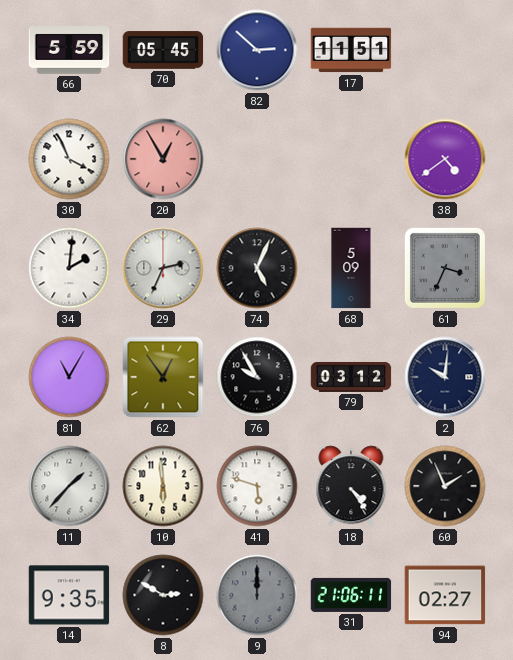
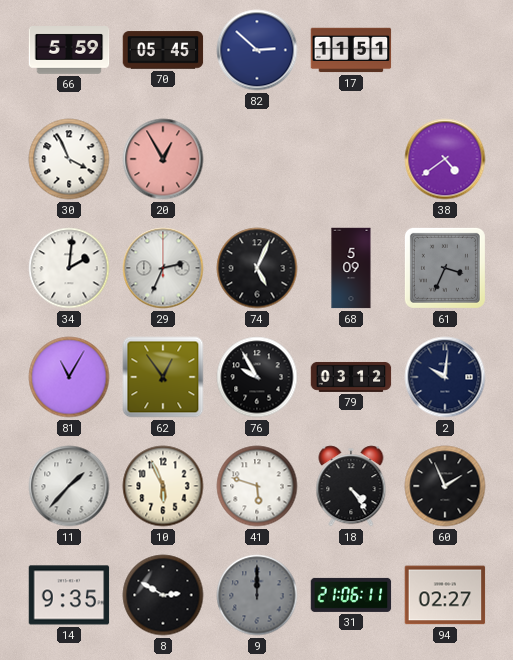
10: 5:59 -> 5:56 (163, 486)
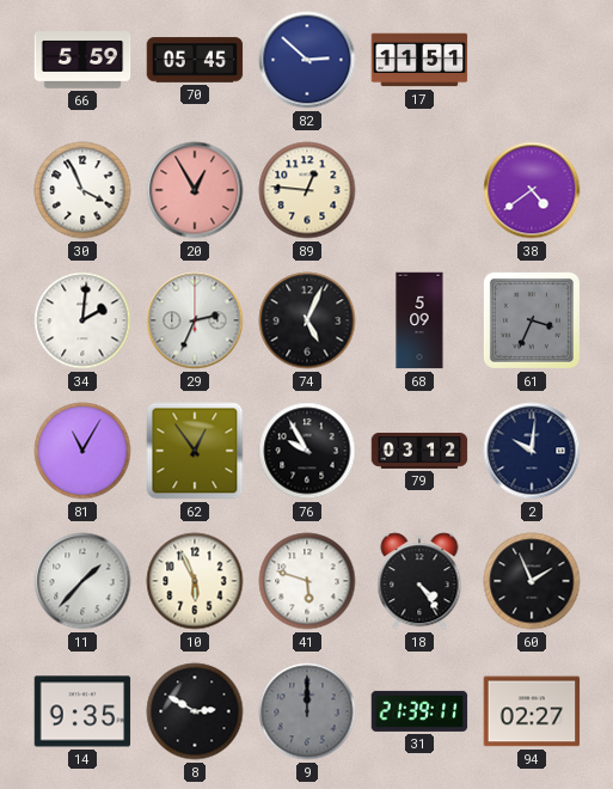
89: none -> 12:46 (307, 190)
31: 21:06 -> 21:39 (419, 711)
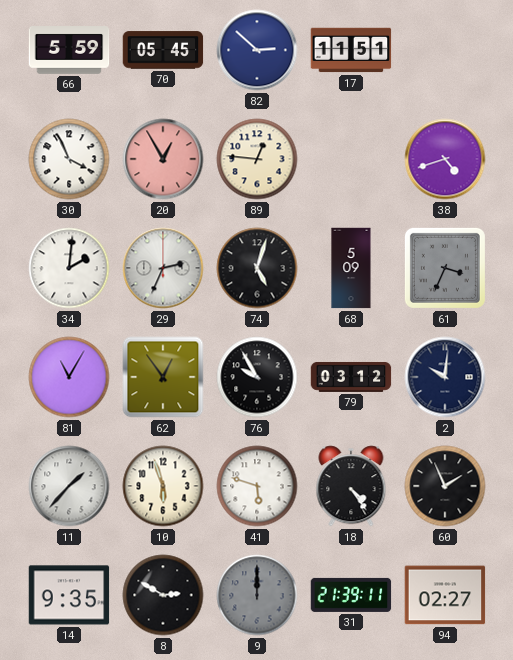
38: 4:39 -> 4:42 (445, 159)
74: 5:04 -> 5:03 (257, 268)
10: 5:56 -> 5:57 (163, 486)
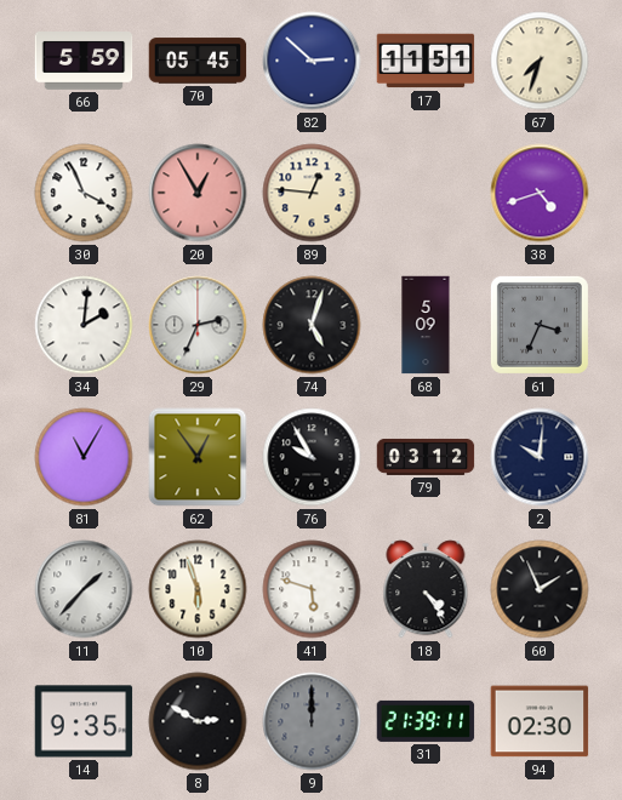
67: none -> 7:33 (540, 61)
94: 02:27 -> 02:30 (540, 721)
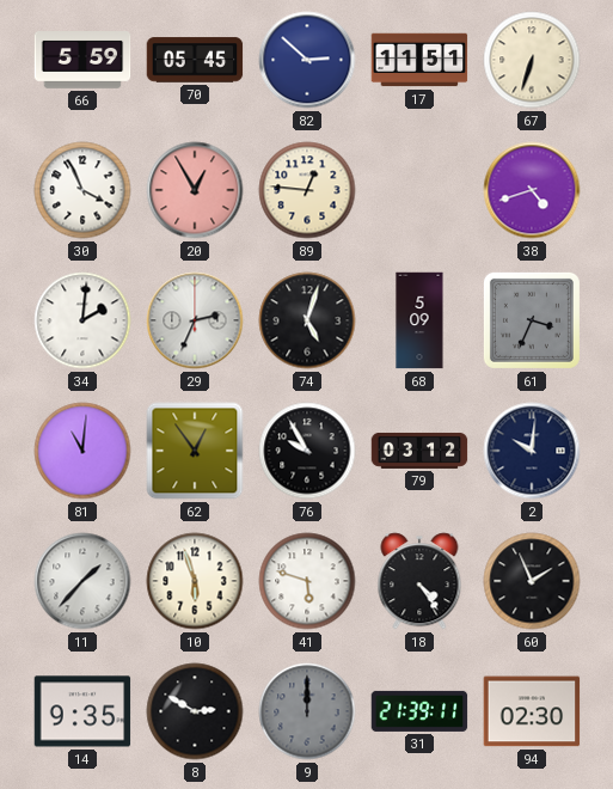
67: 7:33 -> 6:33 (532, 60)
81: 11:05 -> 11:01 (82, 451)
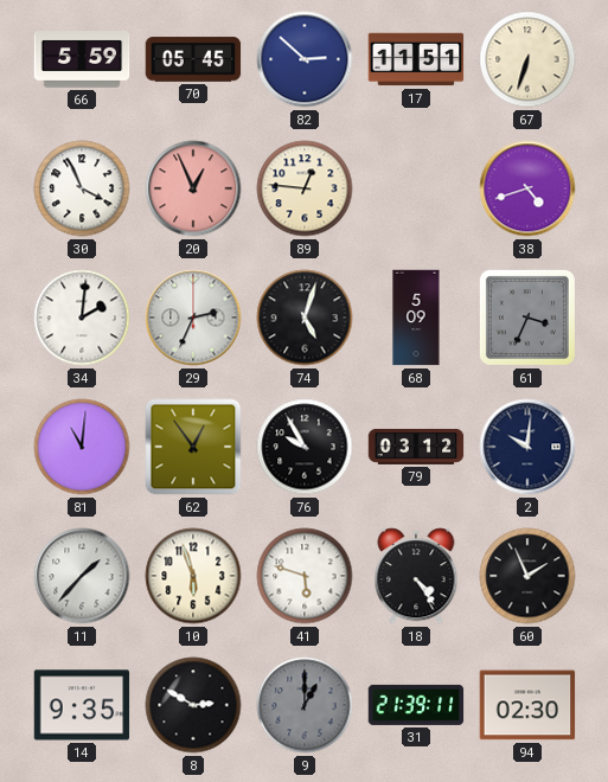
20: 12:55 -> 12:56 (193, 188)
9: 12:00 -> 1:00 (305, 705)
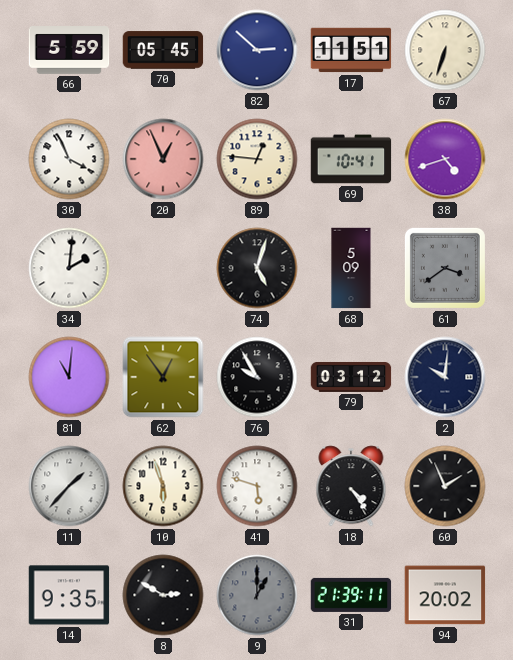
69: none -> 10:41 (351, 159)
29: 2:34 -> none (193, 318)
61: 3:34 -> 3:39 (445, 268)
94: 02:30 -> 20:02 (445, 595)
